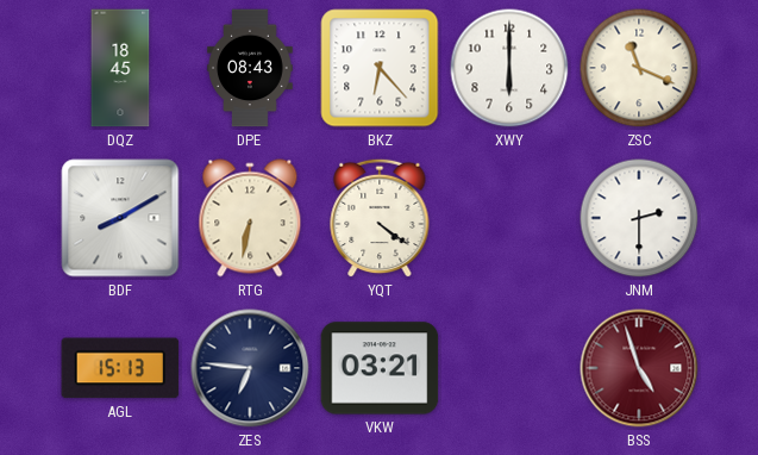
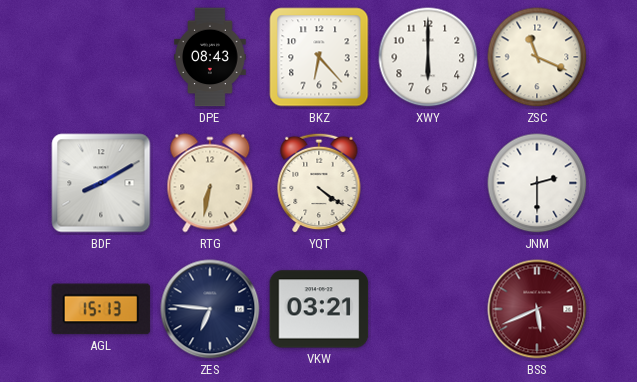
DQZ: 18:45 -> none (120, 68)
BSS: 4:57 -> 5:41 (537, 309)
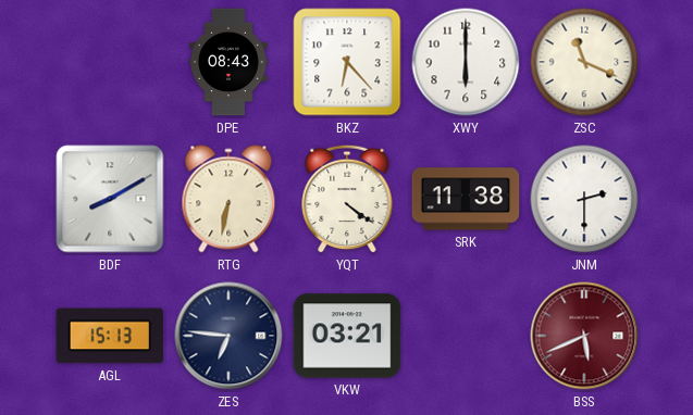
SRK: none -> 11:38 (466, 199)
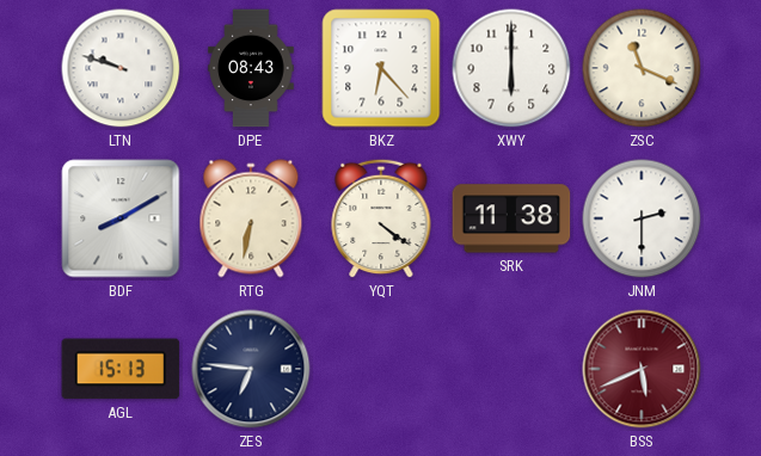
LTN: none -> 9:48 (121, 68)
VKW: 03:21 -> none (347, 336)
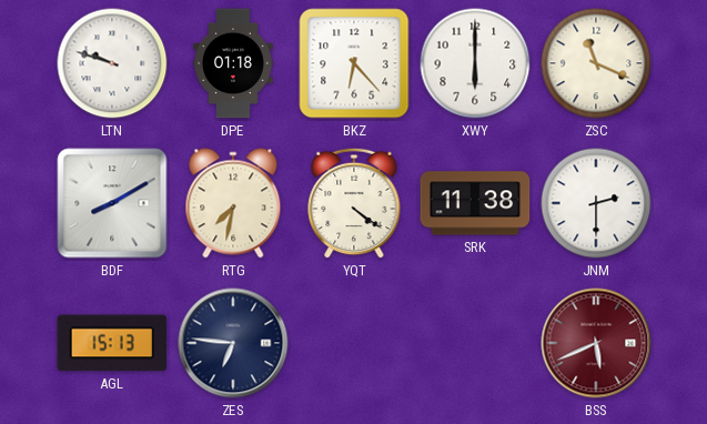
DPE: 08:43 -> 01:18 (233, 63)
RTG: 6:32 -> 7:32 (233, 203)
